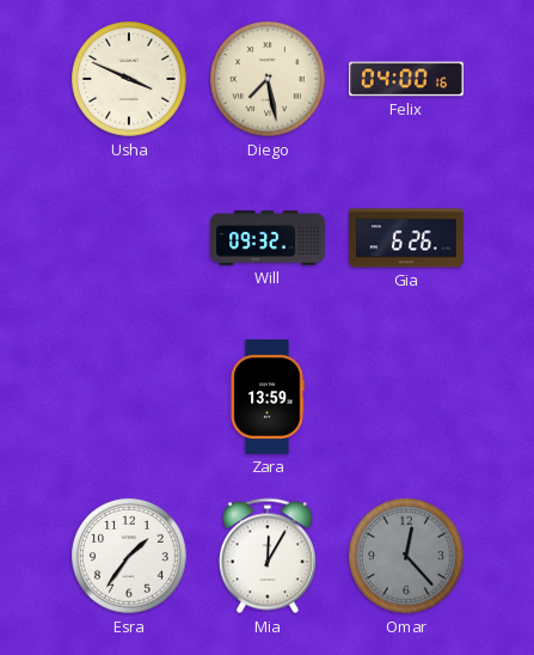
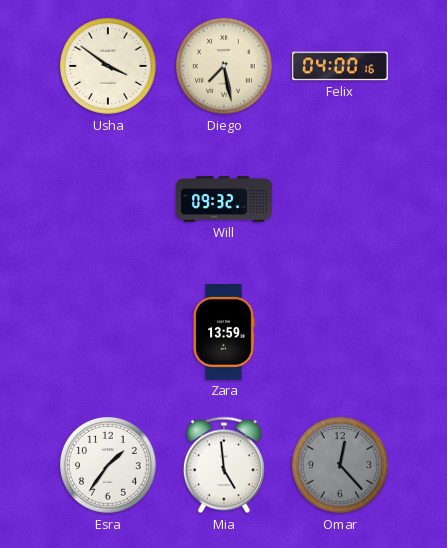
Usha: 3:49 -> 3:51 (109, 67)
Gia: 6:26 -> none (407, 238)
Mia: 12:05 -> 4:59 (224, 465)
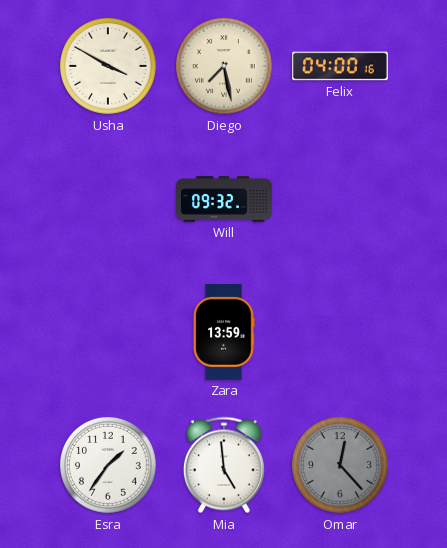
Usha: 3:51 -> 3:50 (109, 67)
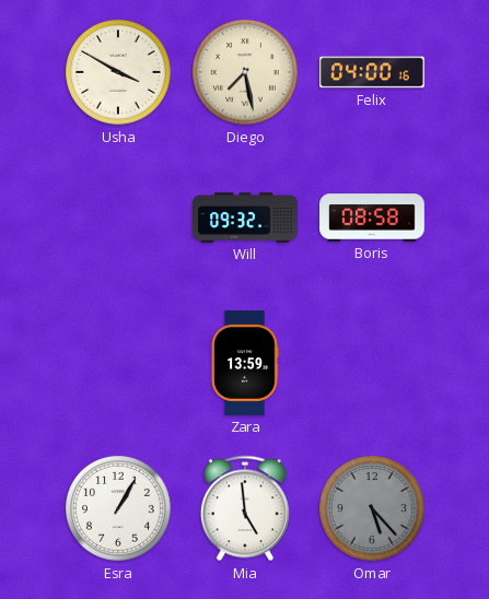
Boris: none -> 08:58 (372, 218)
Esra: 1:36 -> 1:05 (119, 509)
Omar: 12:23 -> 5:23 (373, 509)
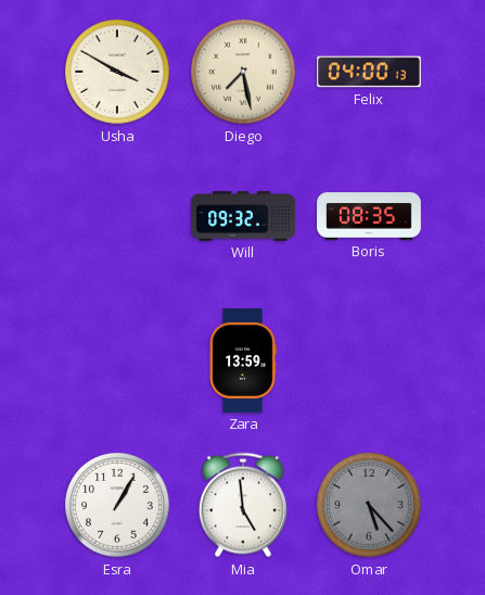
Felix: 04:00:16 -> 04:00:13 (370, 72)
Boris: 08:58 -> 08:35 (369, 216)
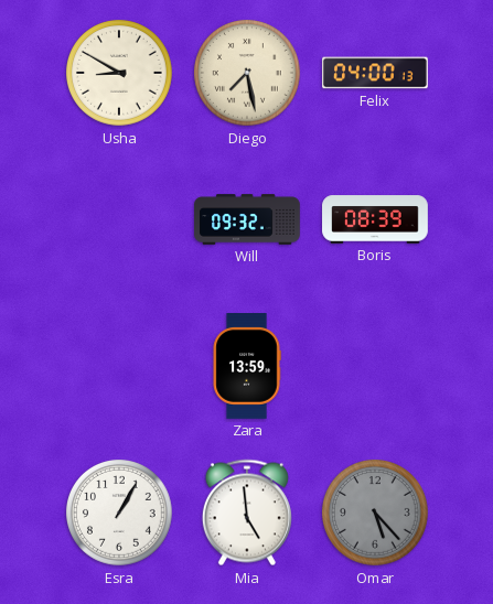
Usha: 3:50 -> 8:50 (120, 74)
Boris: 08:35 -> 08:39 (375, 219)
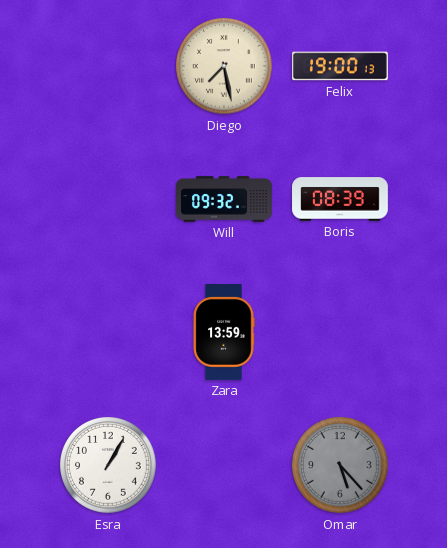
Usha: 8:50 -> none (120, 74)
Felix: 04:00 -> 19:00 (341, 66)
Mia: 4:59 -> none (247, 513)
